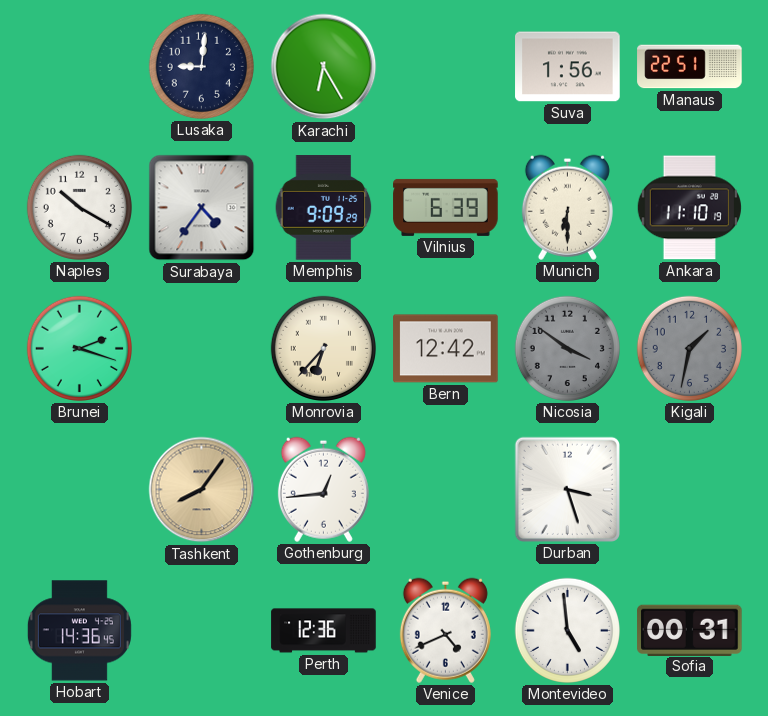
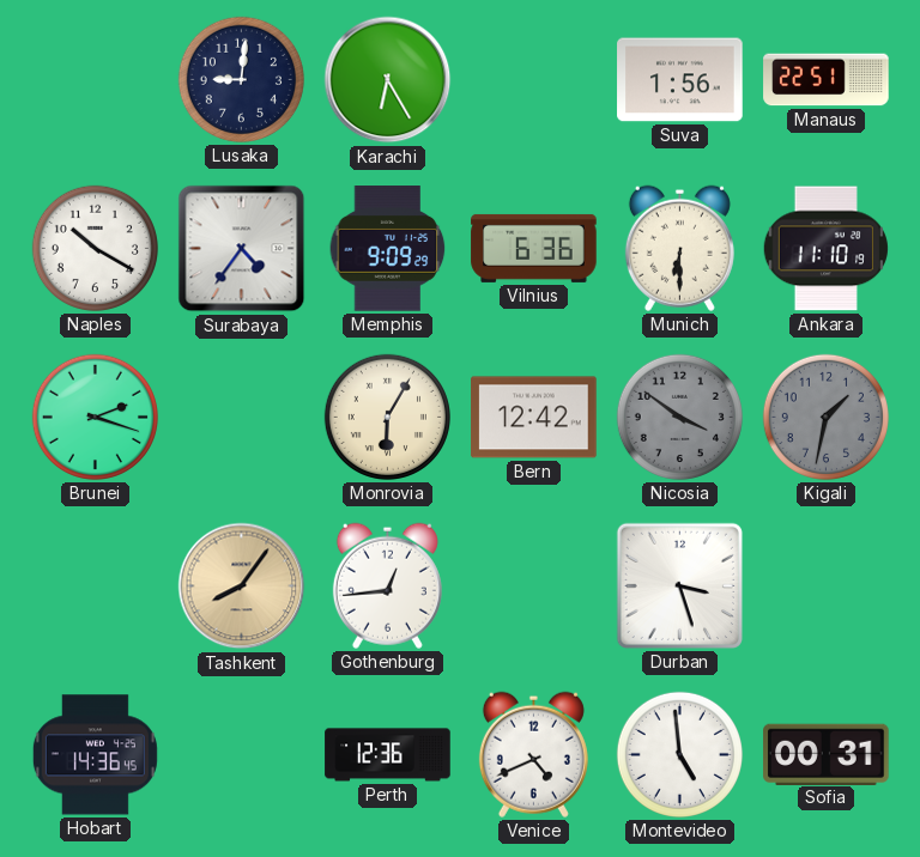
Vilnius: 6:39 -> 6:36 (534, 248)
Monrovia: 6:37 -> 6:05 (387, 417)
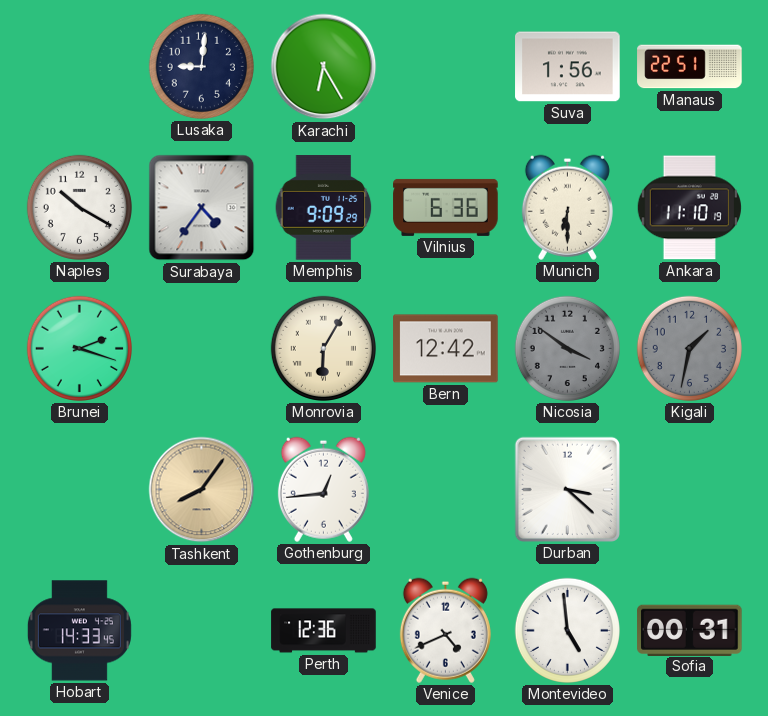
Durban: 3:27 -> 3:22 (567, 489)
Hobart: 14:36 -> 14:33 (79, 631)
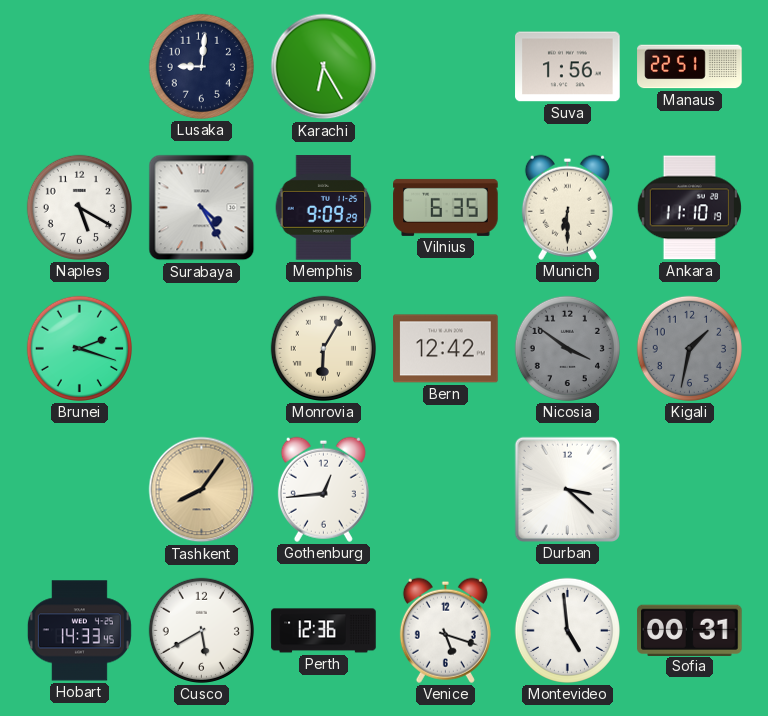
Naples: 10:20 -> 5:20 (79, 207)
Surabaya: 4:36 -> 4:25 (202, 208)
Vilnius: 6:36 -> 6:35 (446, 207)
Cusco: none -> 5:40 (201, 630)
Venice: 4:41 -> 5:18 (445, 630)
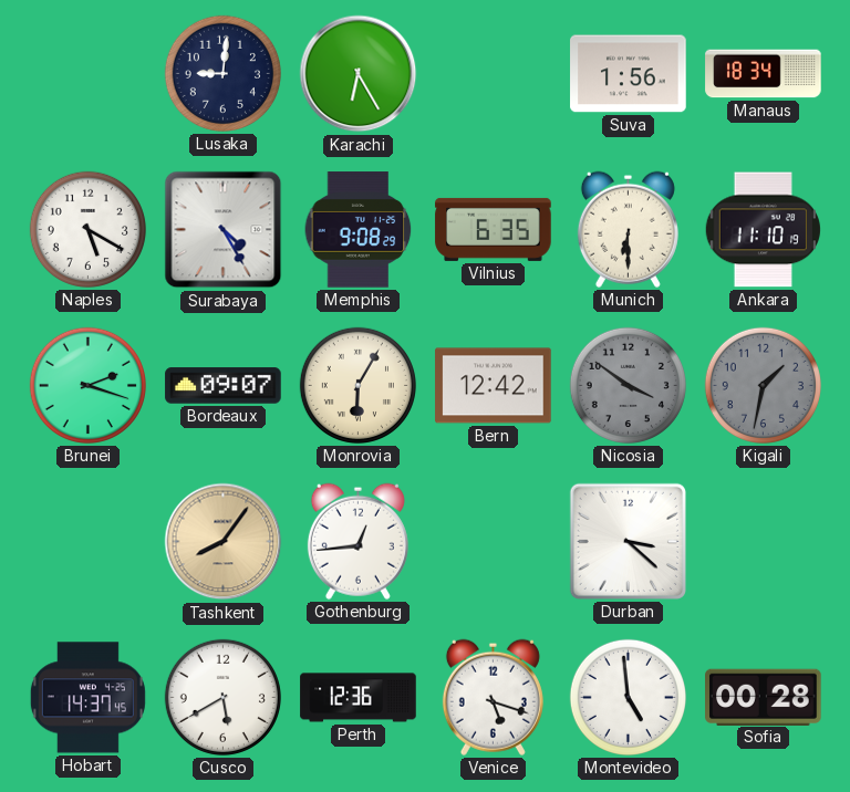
Manaus: 22:51 -> 18:34 (764, 74)
Memphis: 9:09 -> 9:08 (359, 230)
Bordeaux: none -> 09:07 (224, 386)
Hobart: 14:33 -> 14:37 (87, 698)
Sofia: 00:31 -> 00:28 (764, 697)
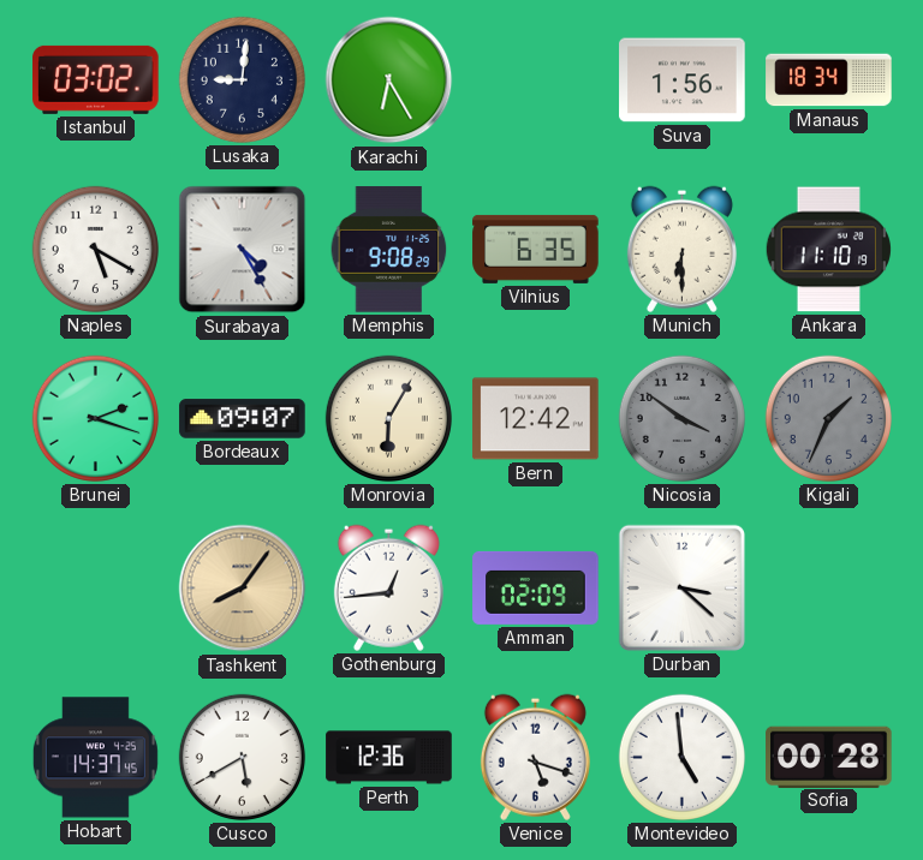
Istanbul: none -> 03:02 (96, 79)
Kigali: 1:32 -> 1:34 (828, 418)
Amman: none -> 02:09 (536, 587)
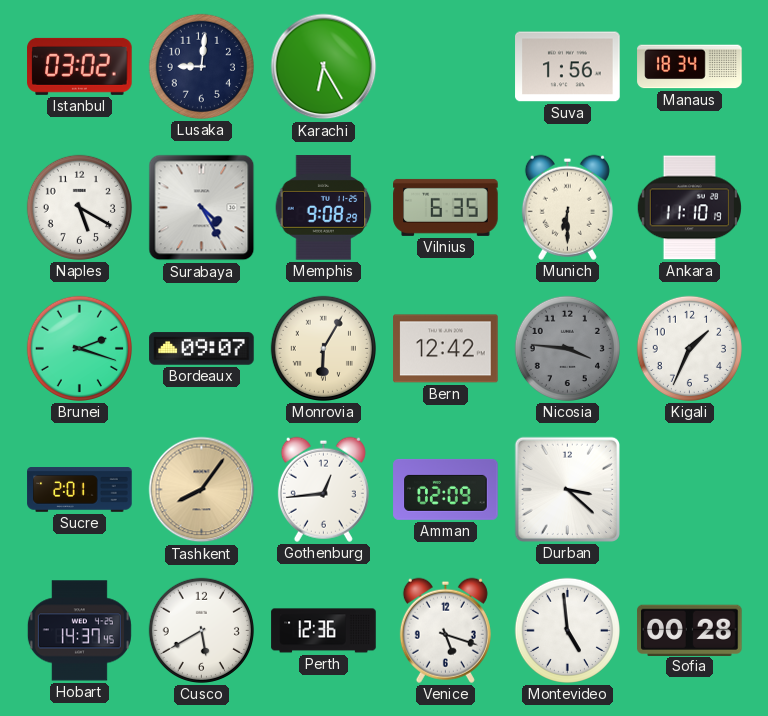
Nicosia: 3:51 -> 3:46 (567, 348)
Kigali dial: grey -> white (689, 348)
Sucre: none -> 2:01 (80, 490)
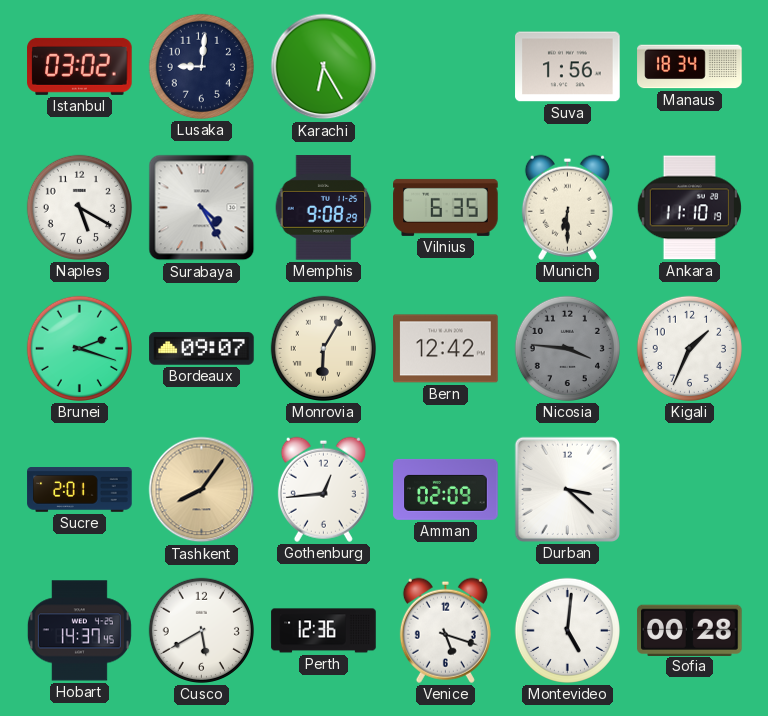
Montevideo: 4:59 -> 5:01 (567, 630)
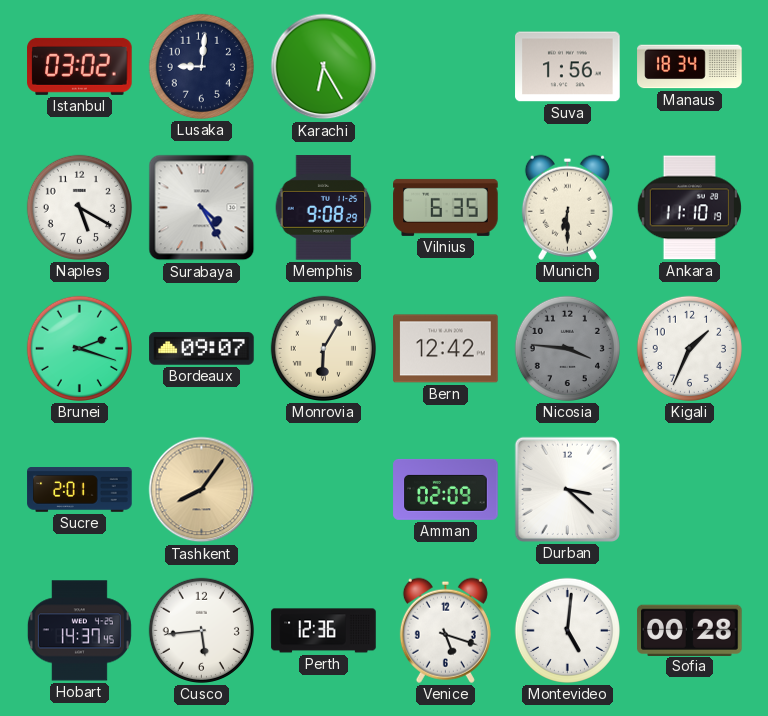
Gothenburg: 12:44 -> none (323, 489)
Cusco: 5:40 -> 5:44 (201, 630)
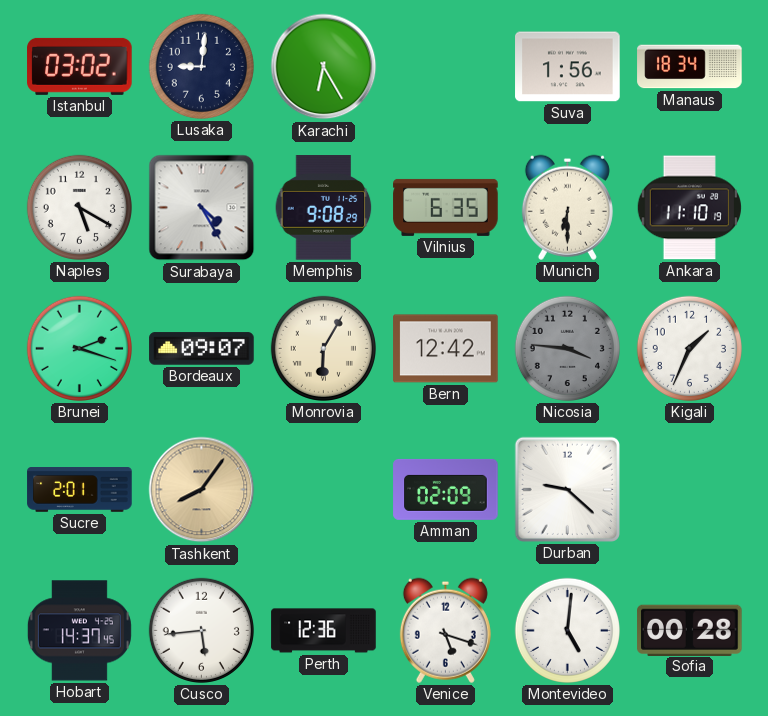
Durban: 3:22 -> 9:22 (567, 489)
